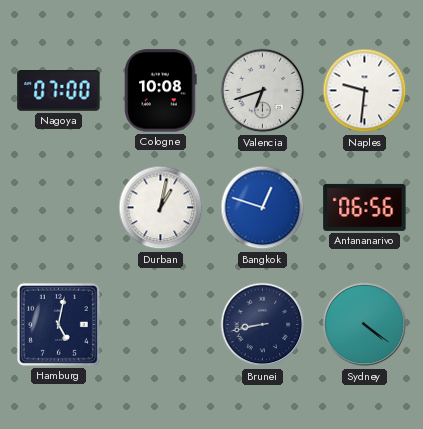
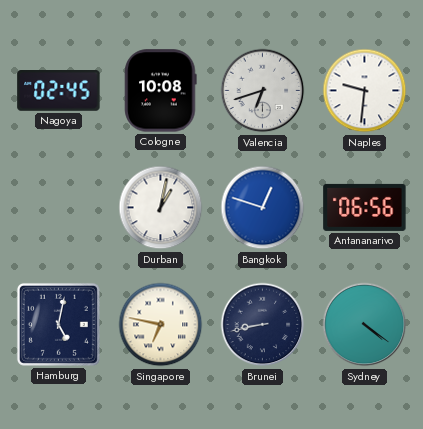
Nagoya: 07:00 -> 02:45 (59, 91)
Singapore: none -> 6:47 (161, 325)
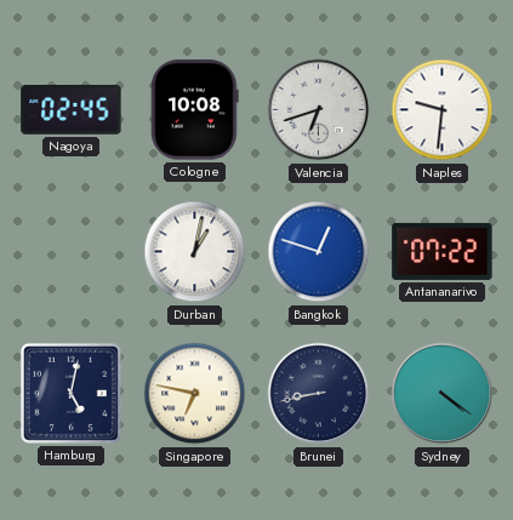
Antananarivo: 06:56 -> 07:22 (443, 251)
